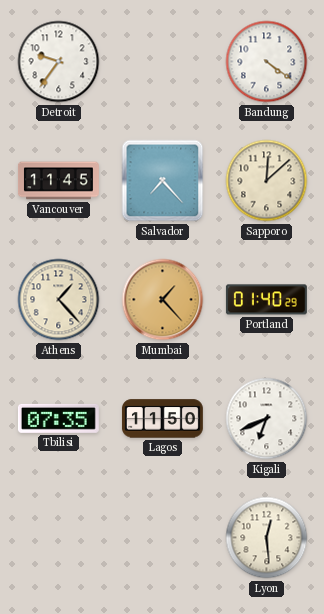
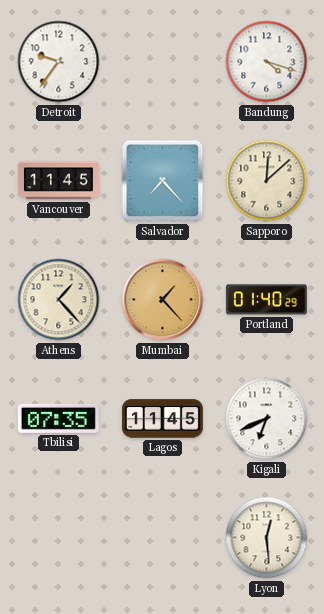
Bandung: 4:21 -> 4:18 (267, 62)
Lagos: 11:50 -> 11:45 (162, 419)
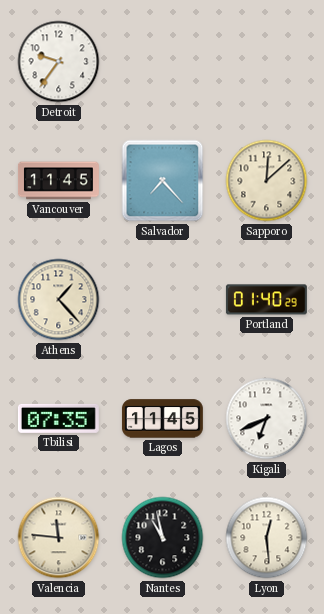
Bandung: 4:18 -> none (267, 62)
Mumbai: 1:23 -> none (163, 300)
Valencia: none -> 11:46 (59, 538)
Nantes: none -> 10:58 (163, 538)
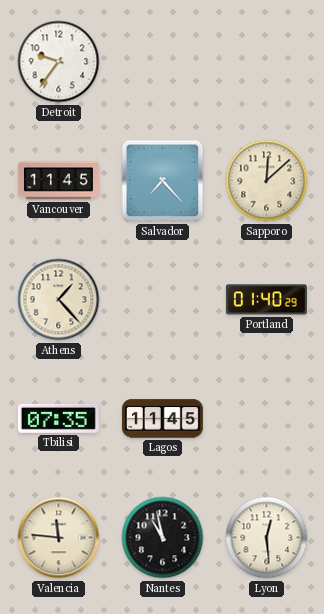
Kigali: 6:41 -> none (267, 419)
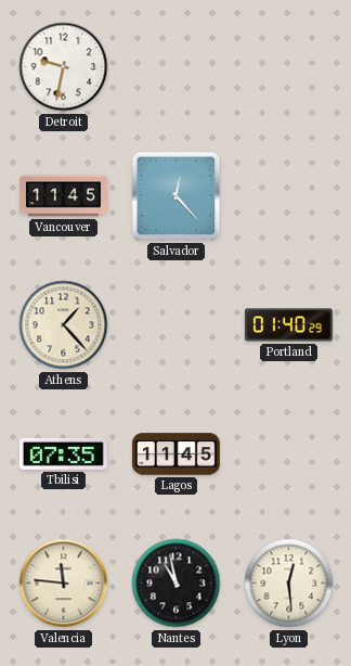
Detroit: 9:36 -> 9:32 (64, 67)
Salvador: 7:23 -> 12:23 (177, 196)
Sapporo: 12:08 -> none (267, 181)
